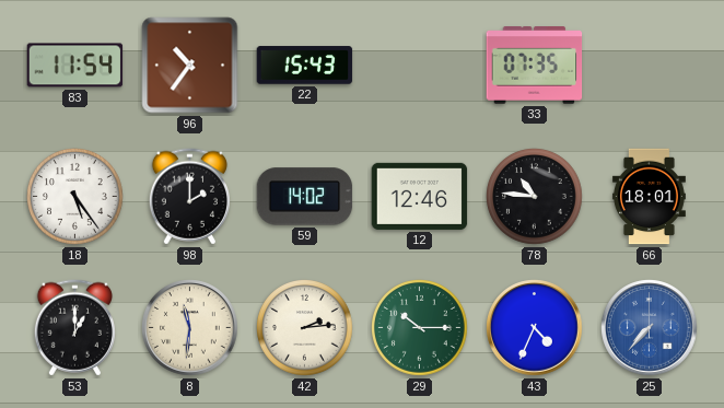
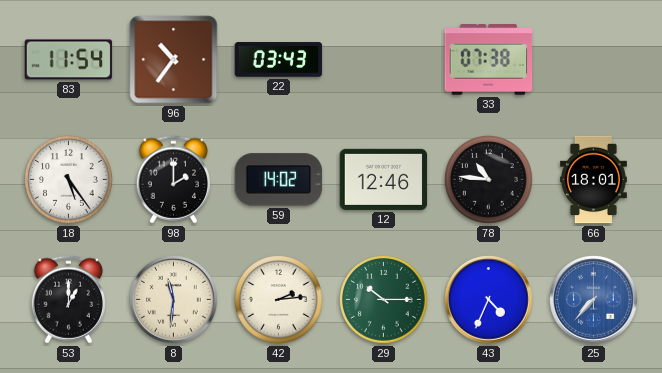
22: 15:43 -> 03:43 (279, 60)
33: 07:35 -> 07:38 (489, 60)
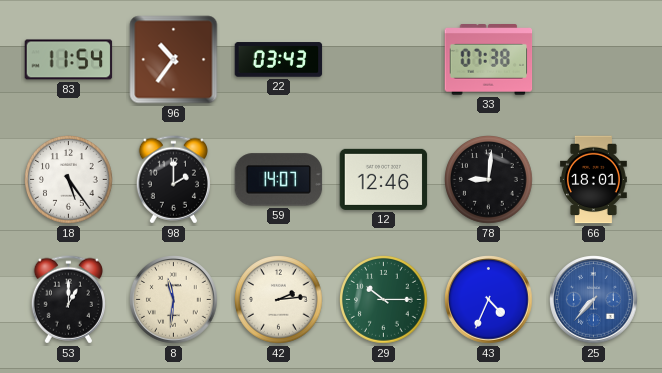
59: 14:02 -> 14:07 (279, 180)
78: 10:46 -> 9:01 (489, 180)
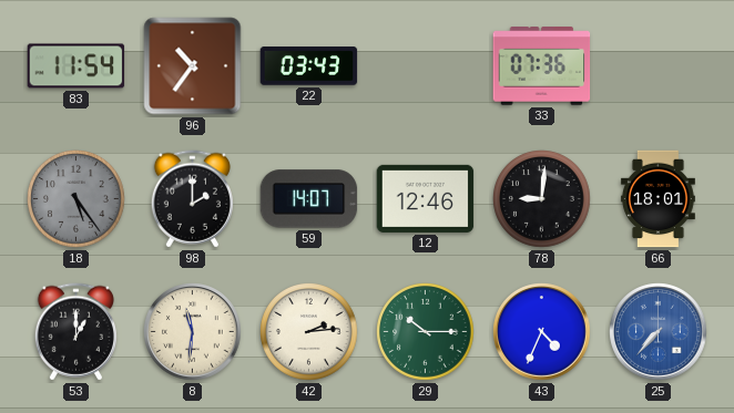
33: 07:38 -> 07:36 (542, 66)
18 dial: white -> grey (77, 199)
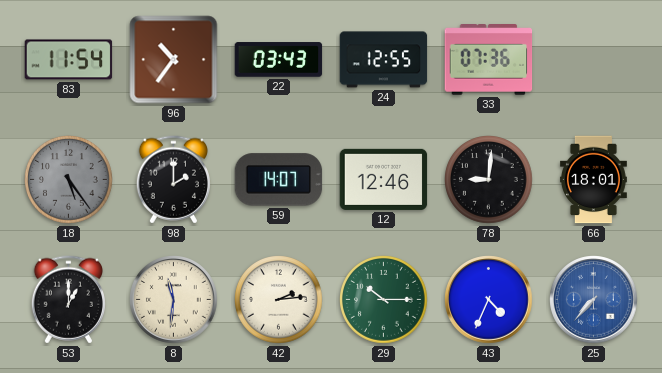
24: none -> 12:55 (384, 60)
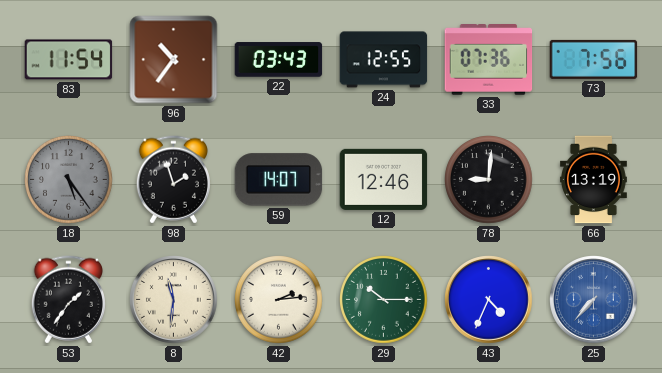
73: none -> 7:56 (594, 59)
98: 2:00 -> 1:57 (173, 180)
66: 18:01 -> 13:19 (593, 180)
53: 1:00 -> 1:36 (68, 300)
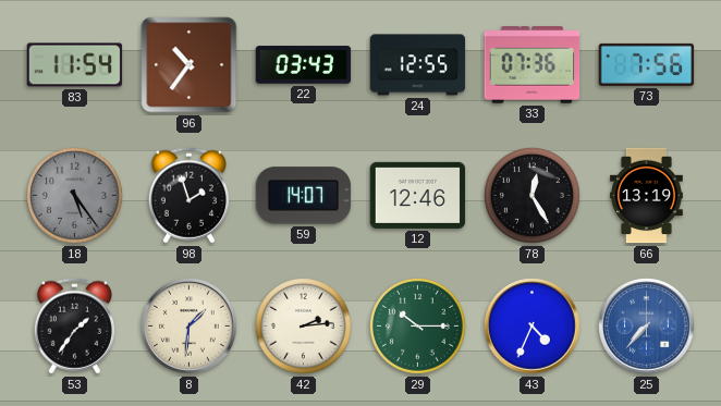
78: 9:01 -> 12:25 (533, 196)
8: 11:31 -> 1:31 (190, 327)
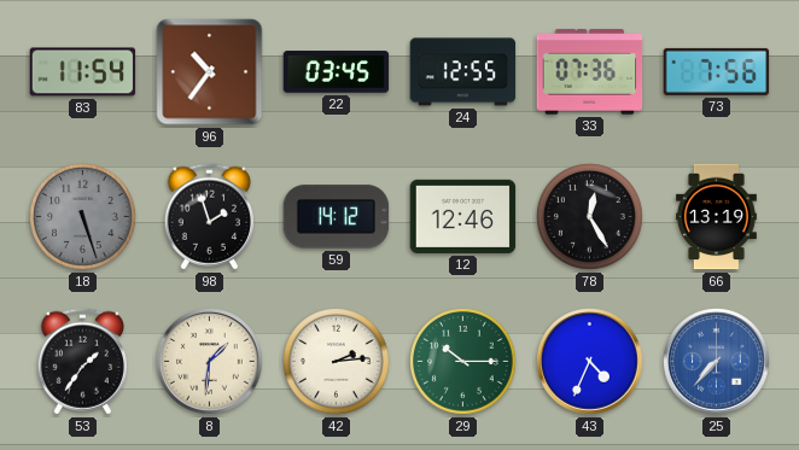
22: 03:43 -> 03:45 (337, 72)
18: 5:24 -> 5:27 (83, 217)
59: 14:07 -> 14:12 (337, 217)
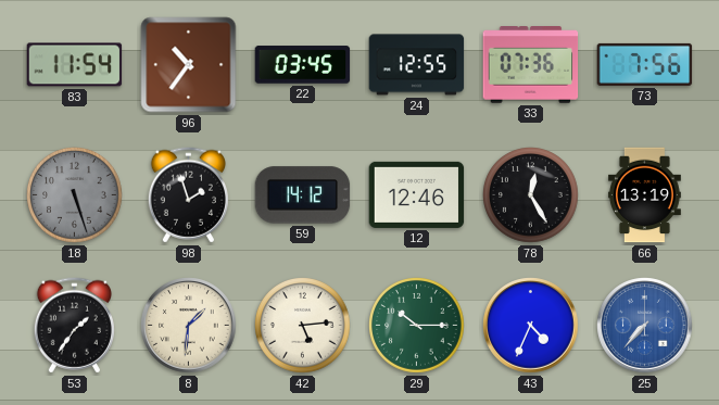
42: 2:14 -> 5:14 (303, 326)
